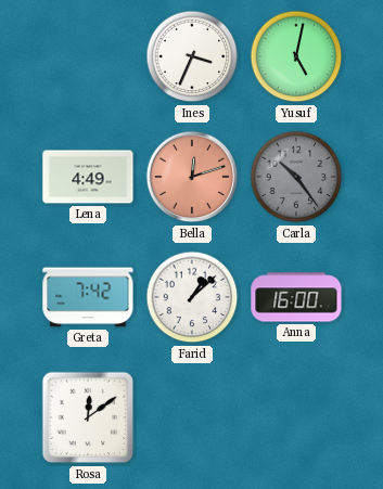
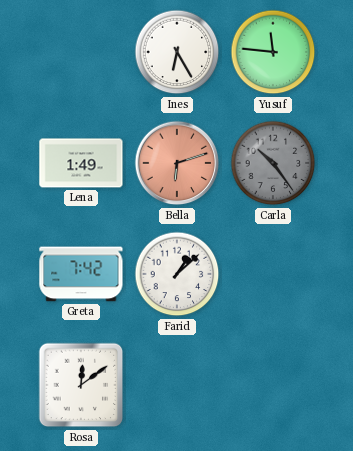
Ines: 3:34 -> 6:25 (177, 52)
Yusuf: 5:02 -> 11:46 (273, 52)
Lena: 4:49 -> 1:49 (81, 163)
Bella: 12:12 -> 6:12 (177, 163)
Anna: 16:00 -> none (296, 297)
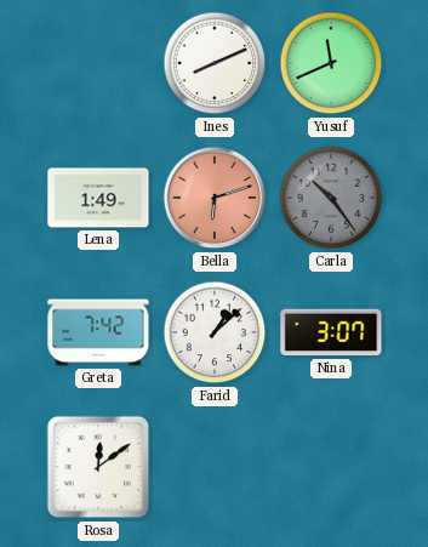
Ines: 6:25 -> 8:11 (215, 63)
Yusuf: 11:46 -> 11:41 (331, 63)
Nina: none -> 3:07 (331, 332)
